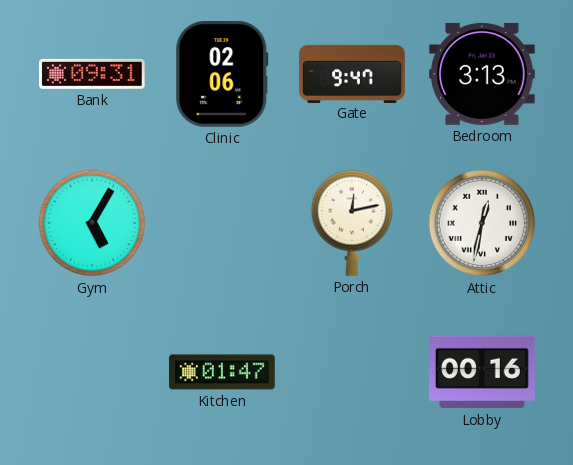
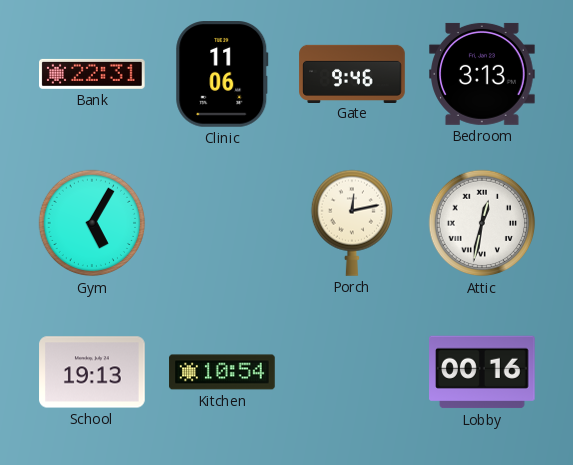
Bank: 09:31 -> 22:31 (93, 74)
Clinic: 02:06 -> 11:06 (222, 75)
Gate: 9:47 -> 9:46 (352, 73)
School: none -> 19:13 (92, 372)
Kitchen: 01:47 -> 10:54 (222, 372)
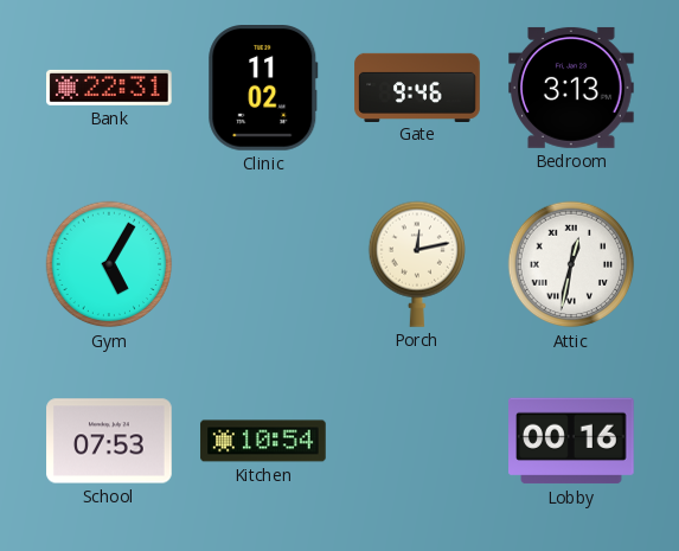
Clinic: 11:06 -> 11:02 (263, 89)
School: 19:13 -> 07:53 (109, 441)
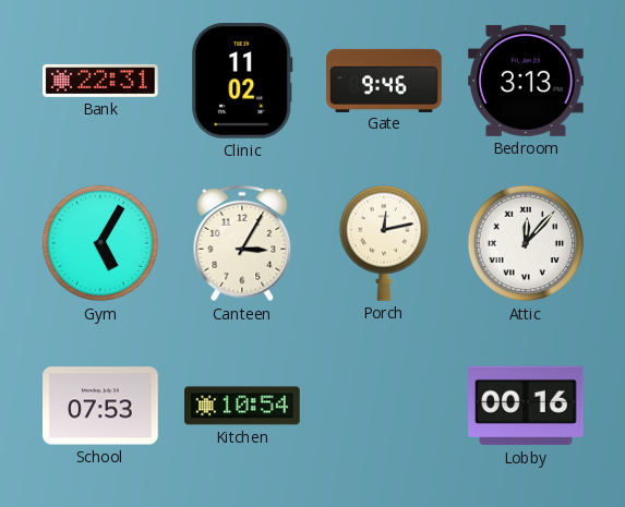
Canteen: none -> 3:05 (242, 243)
Attic: 12:32 -> 12:07 (526, 243)
